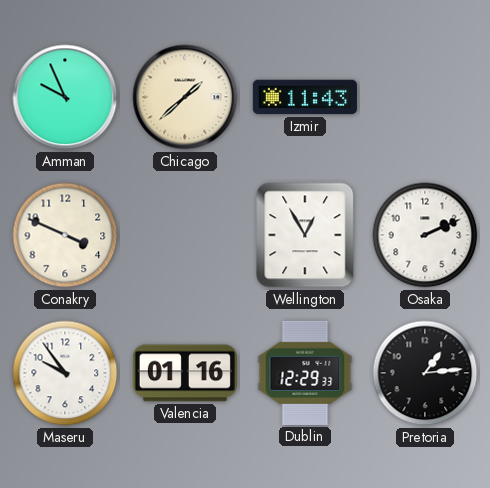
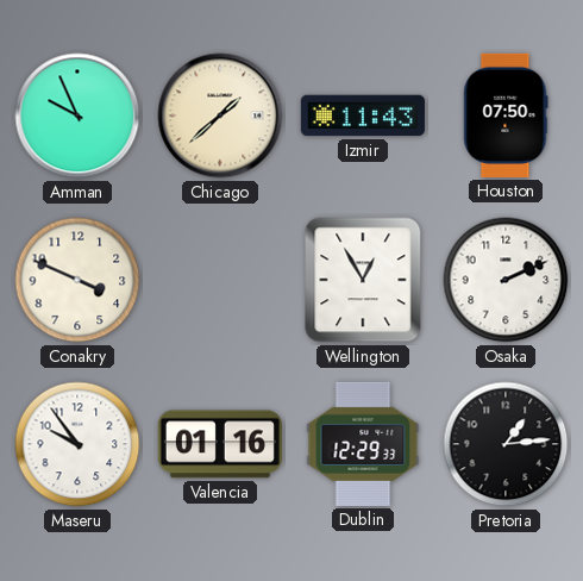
Houston: none -> 07:50 (506, 115)
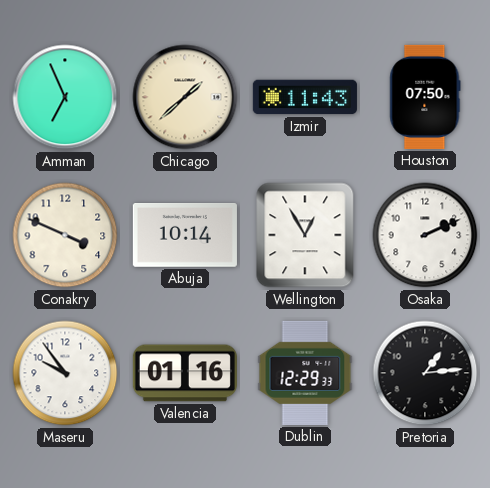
Amman: 9:56 -> 6:56 (65, 97)
Abuja: none -> 10:14 (185, 236)
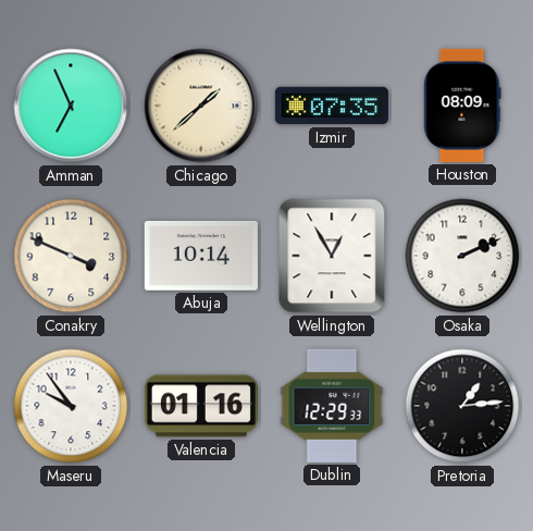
Izmir: 11:43 -> 07:35 (332, 106)
Houston: 07:50 -> 08:09 (462, 106)
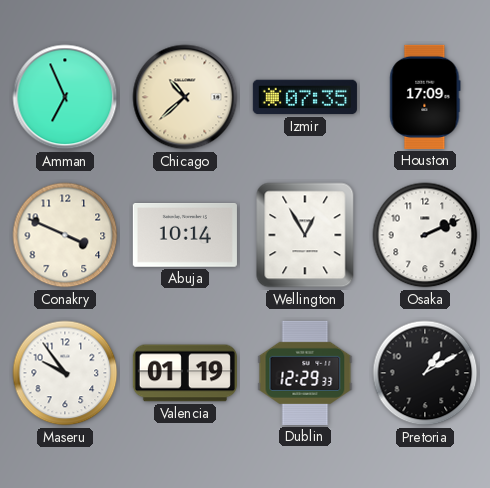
Chicago: 1:38 -> 10:38 (185, 97)
Houston: 08:09 -> 17:09 (425, 97)
Valencia: 01:16 -> 01:19 (185, 373)
Pretoria: 1:14 -> 1:10 (425, 373)
